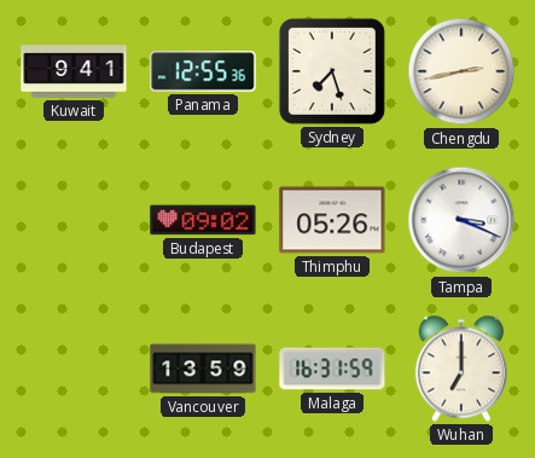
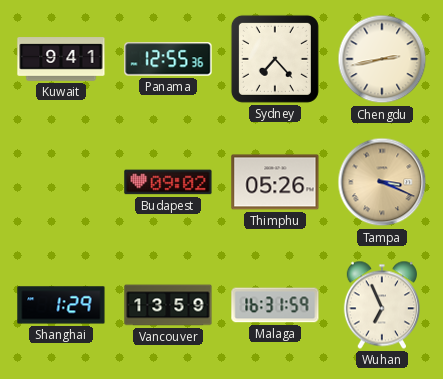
Sydney: 7:27 -> 7:23 (275, 59)
Tampa dial: white -> champagne (382, 182)
Shanghai: none -> 1:29 (61, 305)
Wuhan: 7:00 -> 6:56 (382, 305)
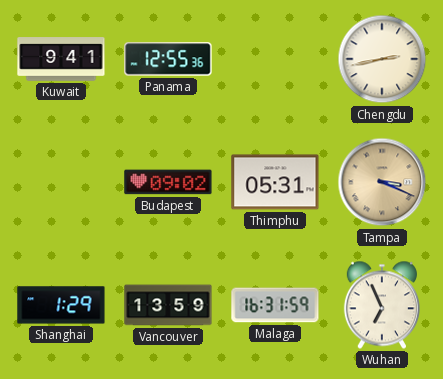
Sydney: 7:23 -> none (275, 59)
Thimphu: 05:26 -> 05:31 (275, 182)
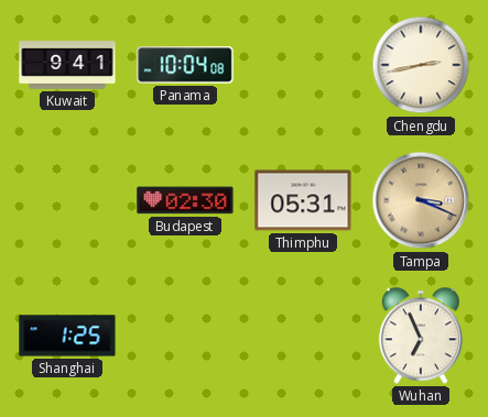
Panama: 12:55 -> 10:04 (185, 65)
Budapest: 09:02 -> 02:30 (185, 200)
Shanghai: 1:29 -> 1:25 (67, 336)
Vancouver: 13:59 -> none (168, 305)
Malaga: 16:31 -> none (275, 305)
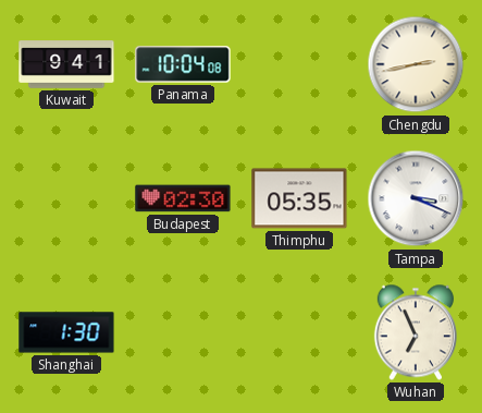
Thimphu: 05:31 -> 05:35 (299, 198)
Tampa dial: champagne -> white (416, 198)
Shanghai: 1:25 -> 1:30 (66, 332)
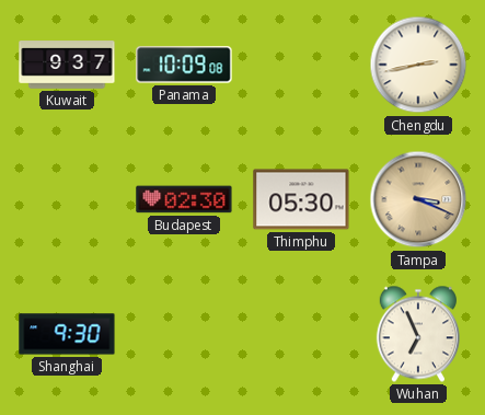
Kuwait: 9:41 -> 9:37 (67, 65)
Panama: 10:04 -> 10:09 (184, 65)
Thimphu: 05:35 -> 05:30 (301, 199)
Tampa dial: white -> champagne (418, 199)
Shanghai: 1:30 -> 9:30 (67, 334)
